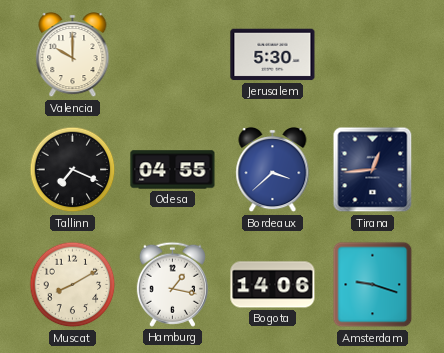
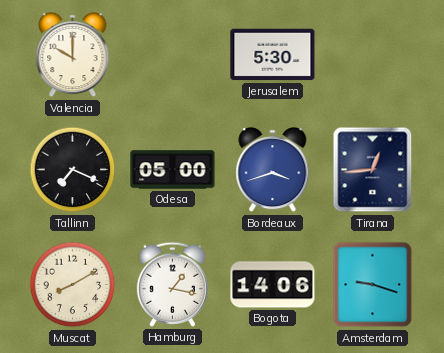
Odesa: 04:55 -> 05:00 (173, 170)
Bordeaux: 3:38 -> 3:42 (273, 170)
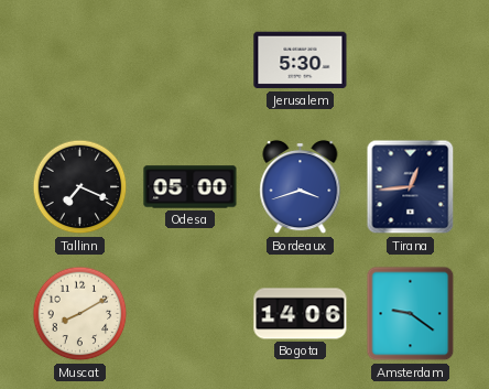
Valencia: 10:00 -> none (73, 55)
Hamburg: 1:17 -> none (172, 284)
Amsterdam: 9:18 -> 9:21 (411, 314)
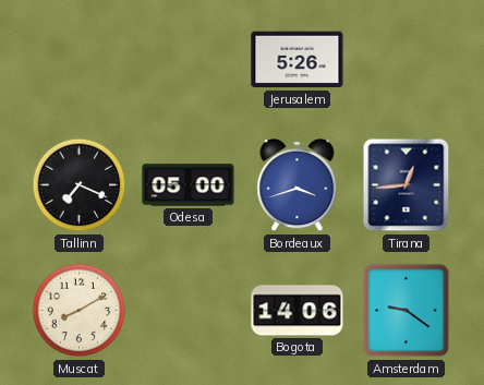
Jerusalem: 5:30 -> 5:26 (298, 60)
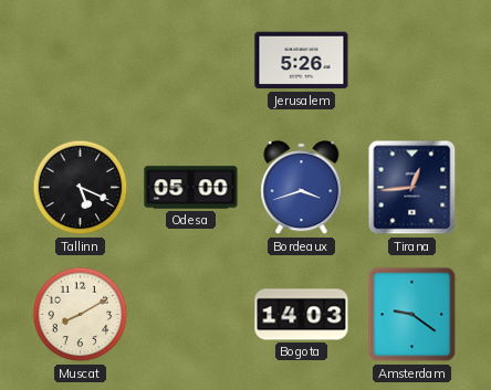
Tallinn: 7:19 -> 5:19 (81, 188)
Bogota: 14:06 -> 14:03 (302, 315)
